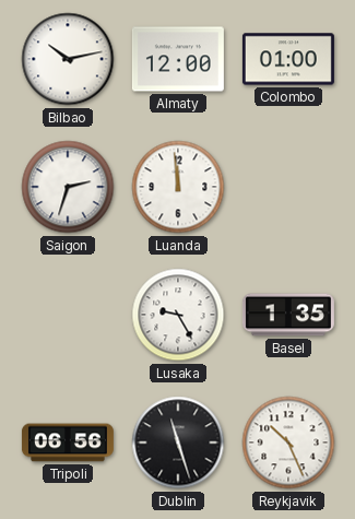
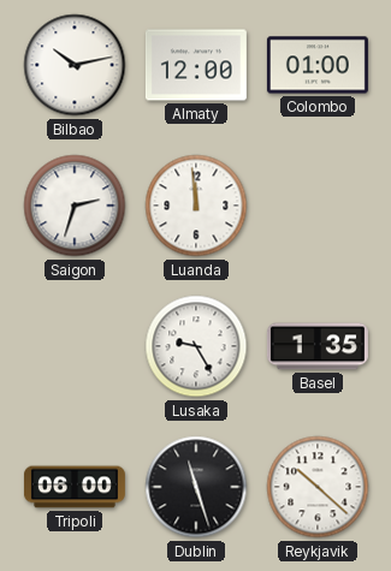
Tripoli: 06:56 -> 06:00 (75, 487)
Reykjavik: 10:26 -> 10:22 (318, 487)
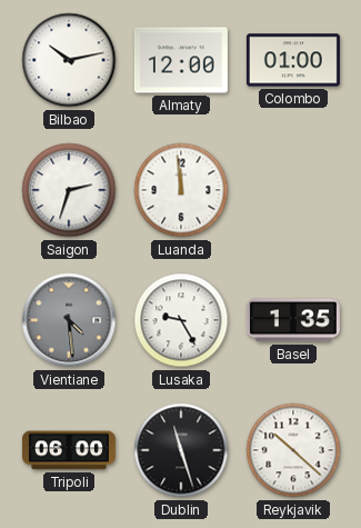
Vientiane: none -> 4:29 (69, 320)
